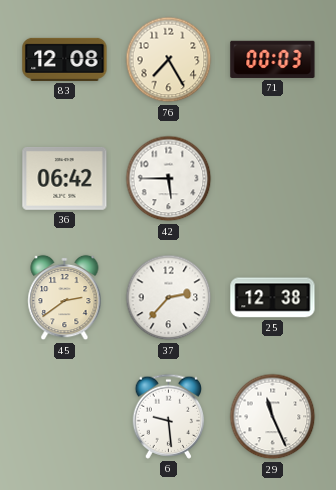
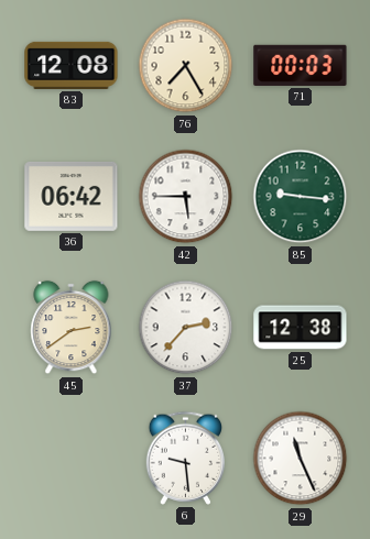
85: none -> 9:16 (301, 197)
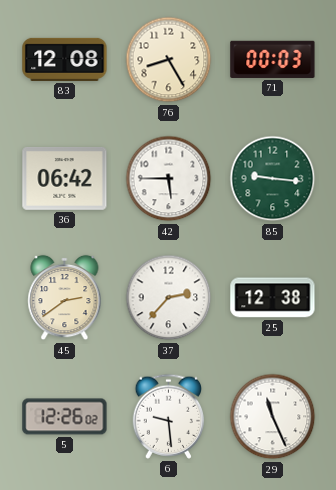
76: 7:25 -> 8:25 (169, 60)
5: none -> 12:26 (65, 417)
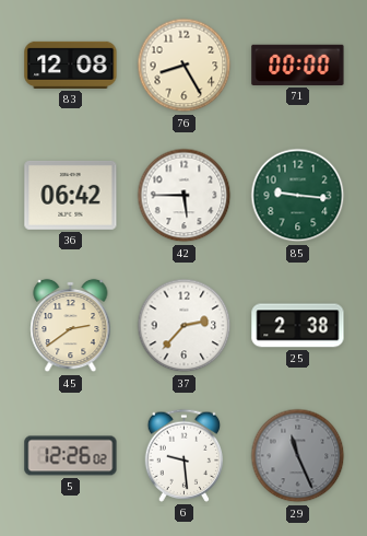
71: 00:03 -> 00:00 (298, 65)
25: 12:38 -> 2:38 (298, 326)
29 dial: white -> grey (298, 456)
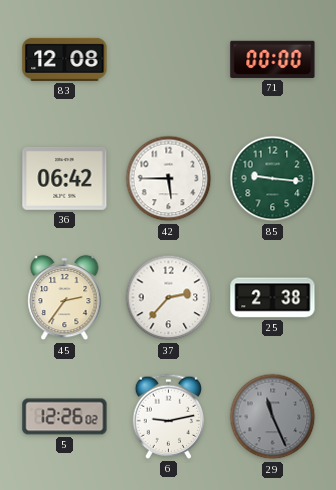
76: 8:25 -> none (185, 66)
45: 2:39 -> 2:36 (65, 298)
6: 9:29 -> 9:13 (169, 416)
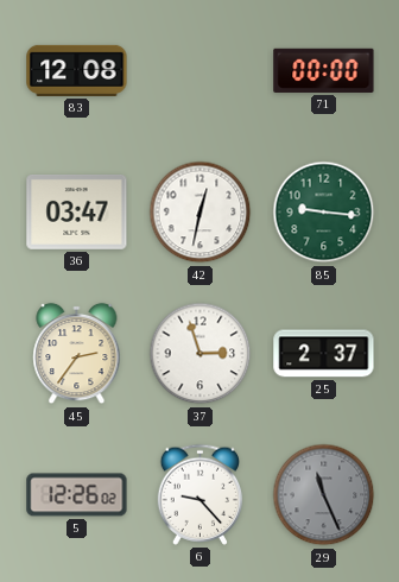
36: 06:42 -> 03:47 (77, 211)
42: 5:45 -> 12:32 (201, 213)
37: 2:37 -> 2:57 (201, 354)
25: 2:38 -> 2:37 (324, 354)
6: 9:13 -> 9:23 (201, 494)
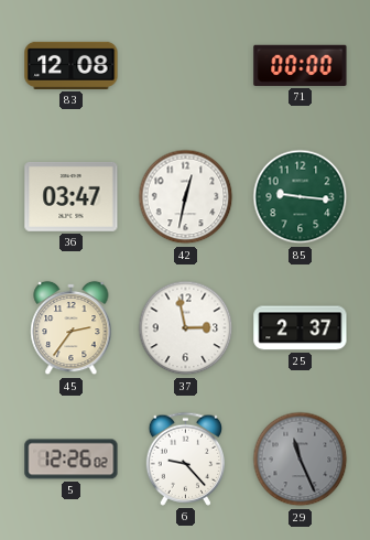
37: 2:57 -> 2:58 (186, 328)
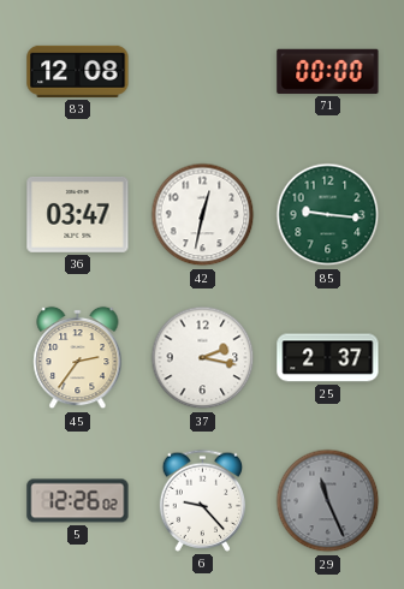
37: 2:58 -> 2:17 (203, 358)
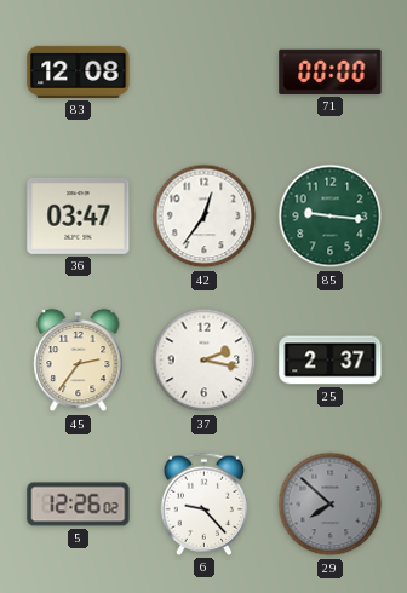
42: 12:32 -> 12:36 (205, 217)
29: 11:26 -> 7:52 (331, 505)
